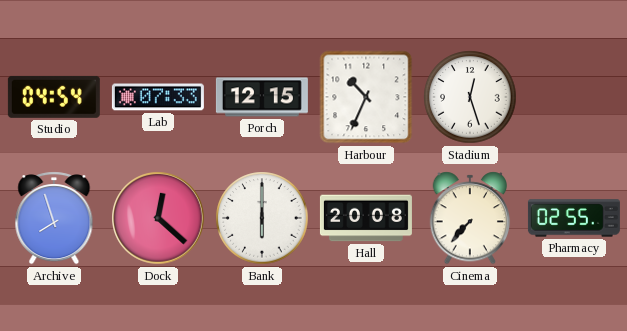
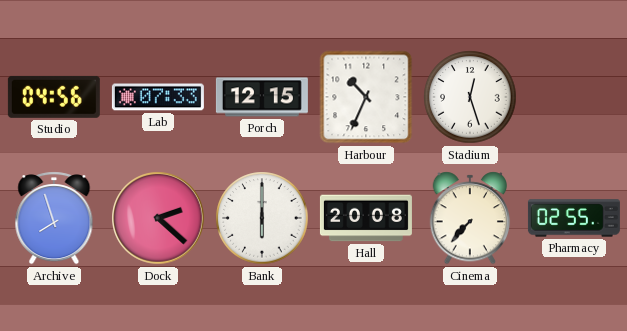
Studio: 04:54 -> 04:56 (54, 97)
Dock: 12:22 -> 2:22 (158, 218)
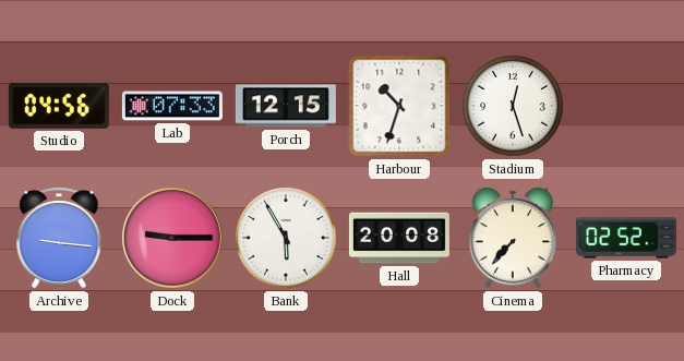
Harbour: 10:34 -> 10:33 (399, 106)
Archive: 7:57 -> 9:16 (59, 238)
Dock: 2:22 -> 9:15 (172, 238)
Bank: 6:00 -> 5:55 (286, 238)
Pharmacy: 02:55 -> 02:52 (626, 238)
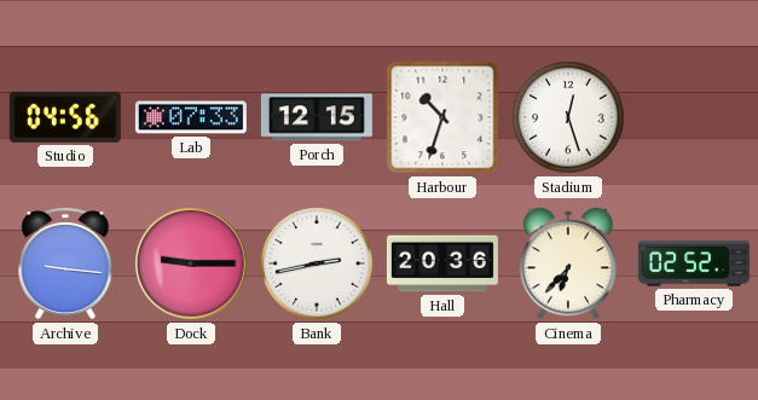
Bank: 5:55 -> 2:43 (317, 263)
Hall: 20:08 -> 20:36 (442, 263)
Cinema: 7:37 -> 6:37 (568, 263)
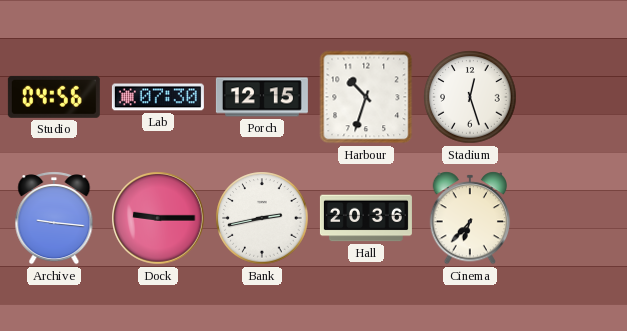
Lab: 07:33 -> 07:30 (158, 97)
Pharmacy: 02:52 -> none (694, 263)
